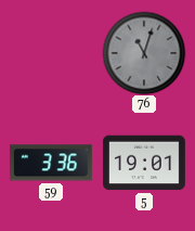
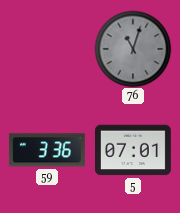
5: 19:01 -> 07:01 (133, 150)
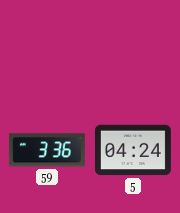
76: 11:03 -> none (133, 49)
5: 07:01 -> 04:24 (133, 150)
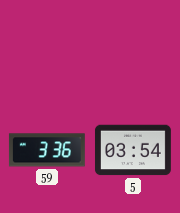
5: 04:24 -> 03:54 (133, 150)
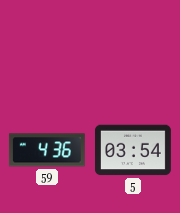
59: 3:36 -> 4:36 (47, 150)
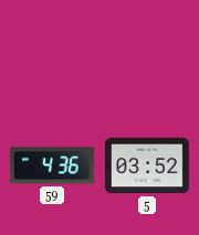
5: 03:54 -> 03:52 (147, 165)
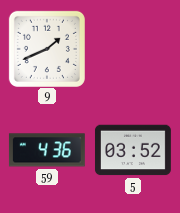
9: none -> 1:41 (47, 49)
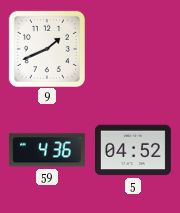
5: 03:52 -> 04:52 (133, 150)
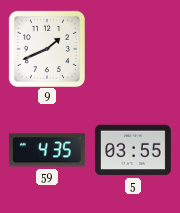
59: 4:36 -> 4:35 (47, 150)
5: 04:52 -> 03:55 (133, 150)
